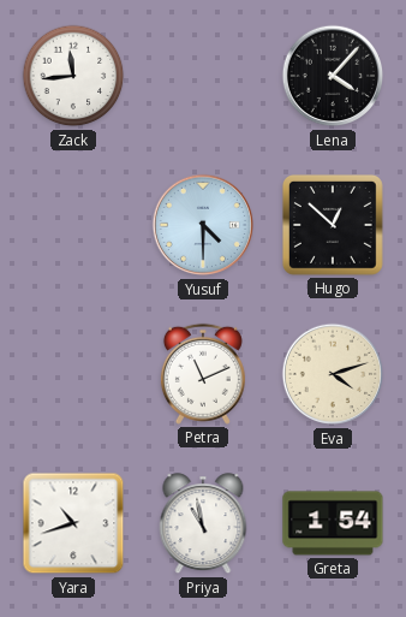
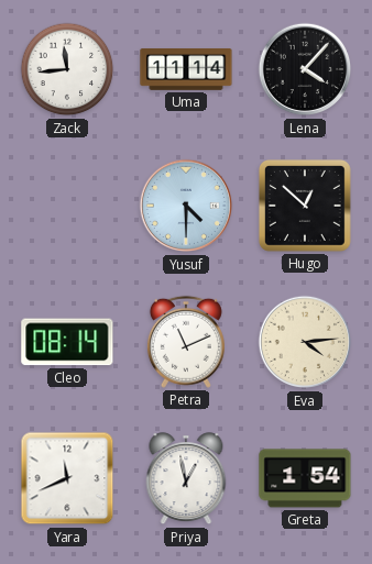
Uma: none -> 11:14 (186, 69)
Cleo: none -> 08:14 (67, 342)
Eva: 4:12 -> 4:14 (305, 342)
Yara: 10:42 -> 11:41 (67, 478)
Priya: 10:58 -> 12:58 (186, 479)
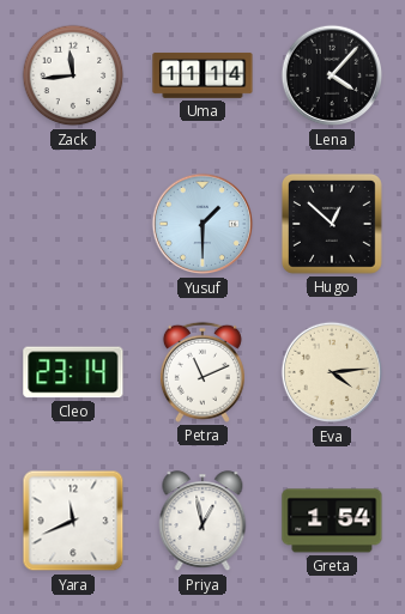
Yusuf: 4:30 -> 1:30 (202, 224)
Cleo: 08:14 -> 23:14 (73, 372)
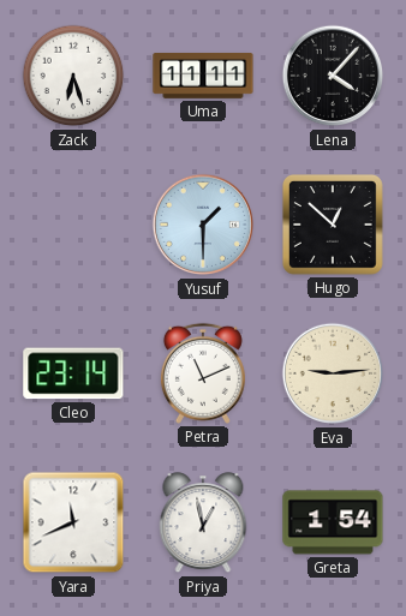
Zack: 11:44 -> 6:27 (73, 76)
Uma: 11:14 -> 11:11 (203, 76)
Eva: 4:14 -> 9:14 (333, 373)
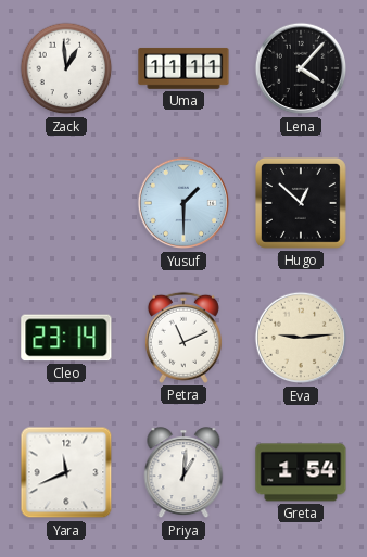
Zack: 6:27 -> 12:59 (66, 68)
Priya: 12:58 -> 1:01 (184, 473)
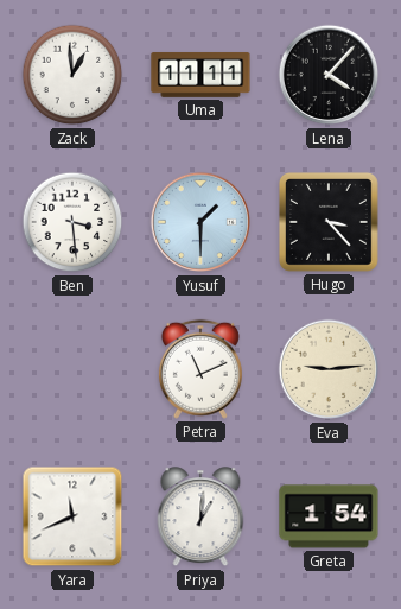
Ben: none -> 3:29 (72, 222)
Hugo: 12:52 -> 3:23 (329, 222)
Cleo: 23:14 -> none (66, 338)
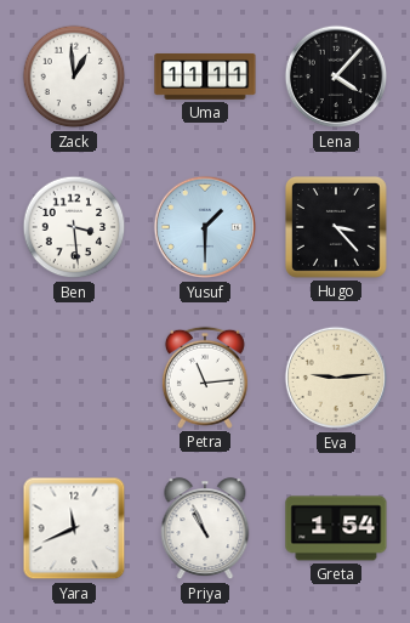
Petra: 11:11 -> 11:14 (205, 378)
Priya: 1:01 -> 10:56 (205, 529)
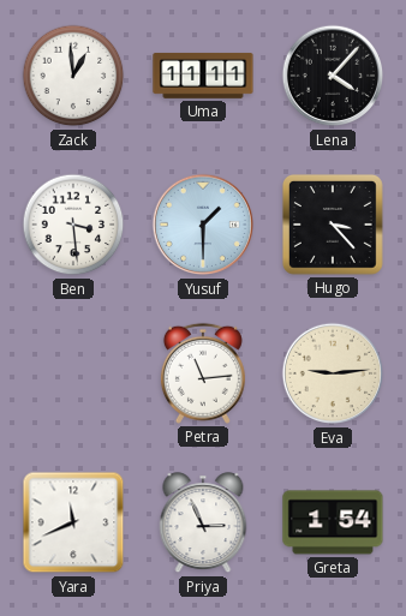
Priya: 10:56 -> 2:56 (203, 524)
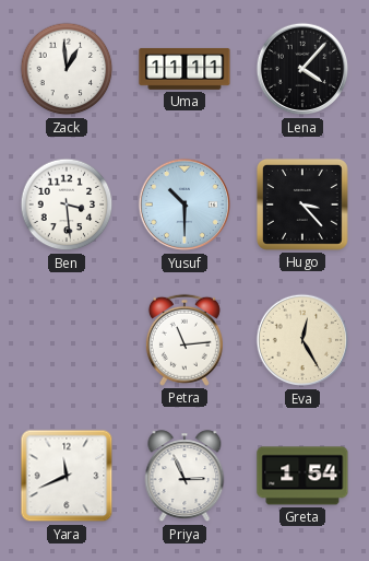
Yusuf: 1:30 -> 10:30 (184, 204)
Eva: 9:14 -> 12:25 (302, 340)
